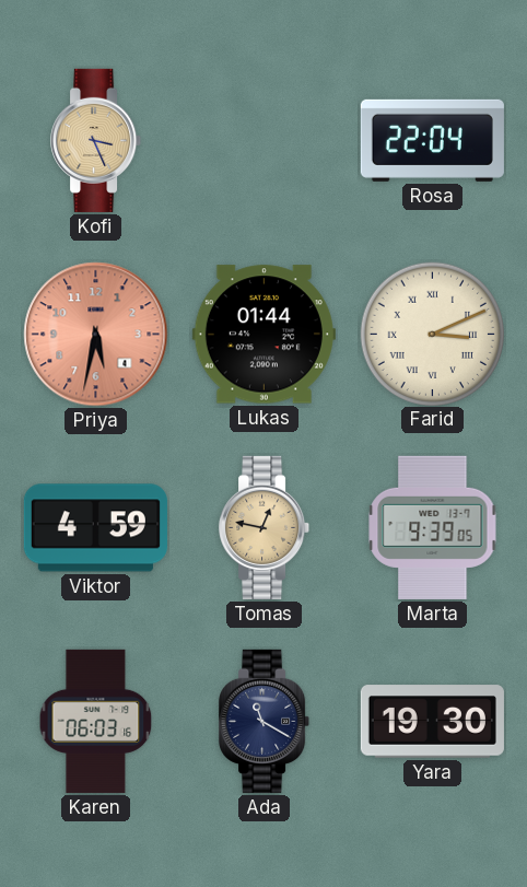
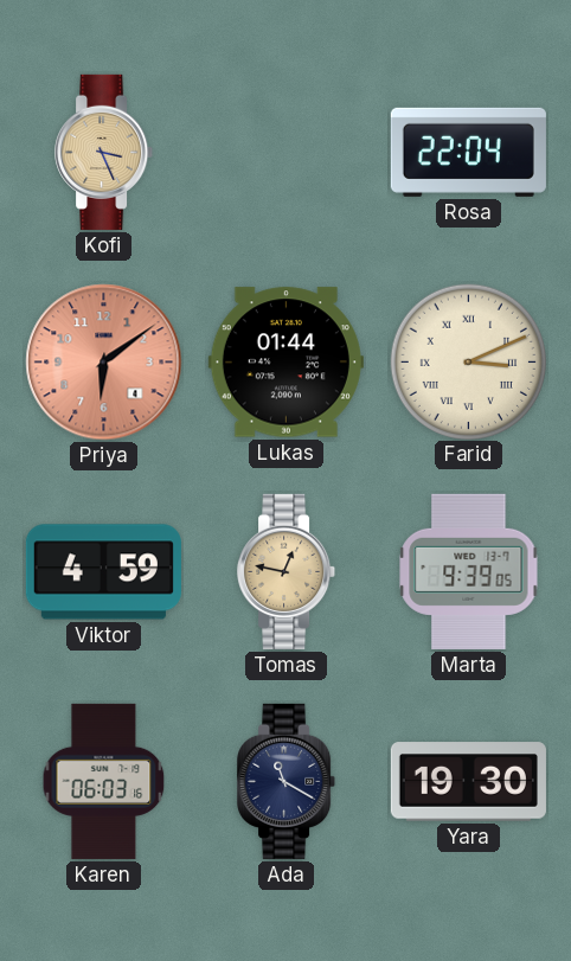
Priya: 5:32 -> 6:09 (104, 363)
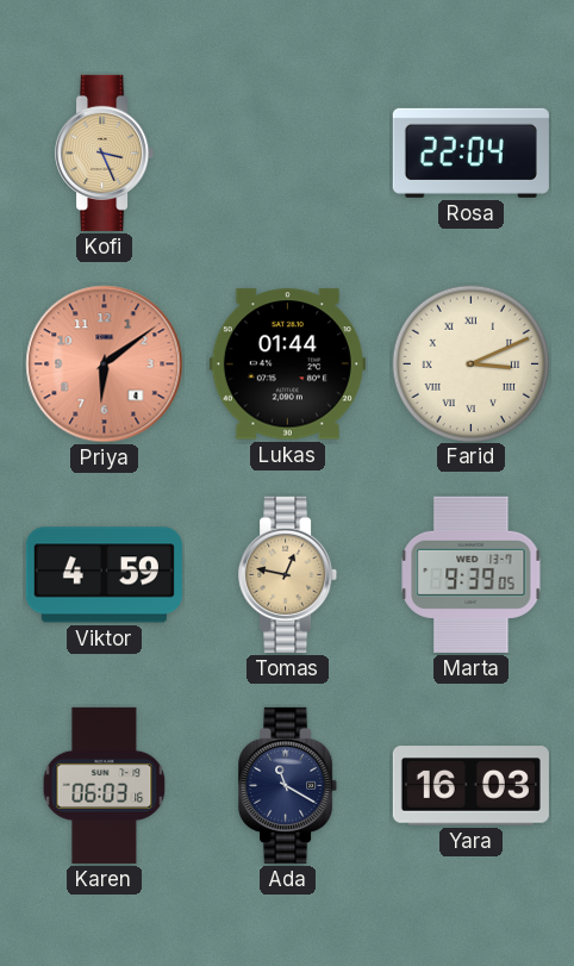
Yara: 19:30 -> 16:03 (470, 786)
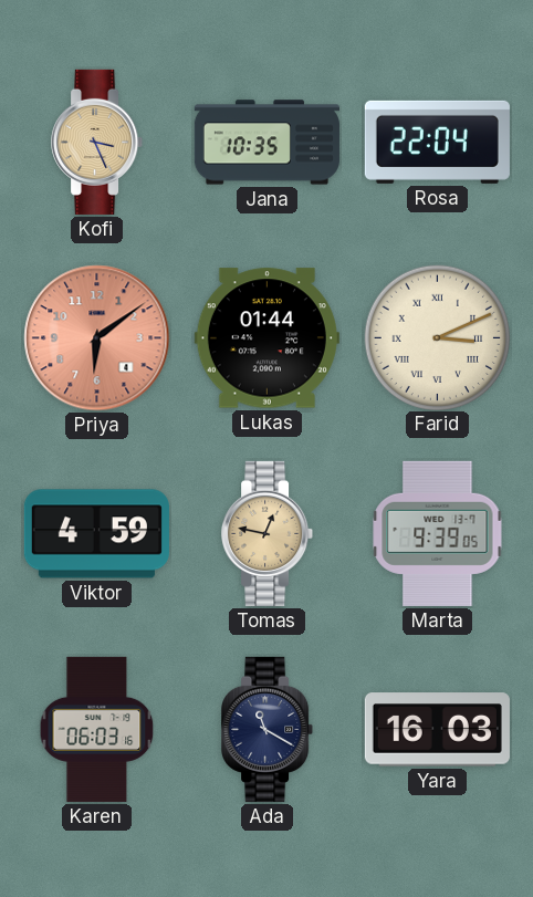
Jana: none -> 10:35 (266, 143)
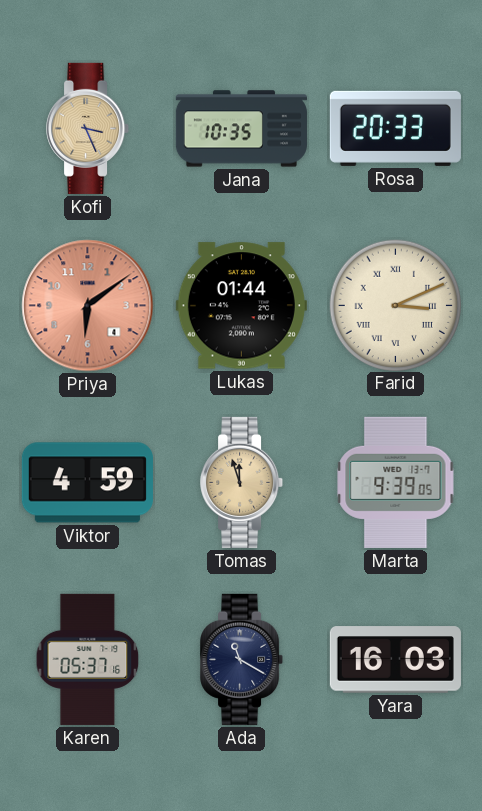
Rosa: 22:04 -> 20:33 (395, 128)
Tomas: 12:47 -> 11:57 (242, 482)
Karen: 06:03 -> 05:37 (88, 659)
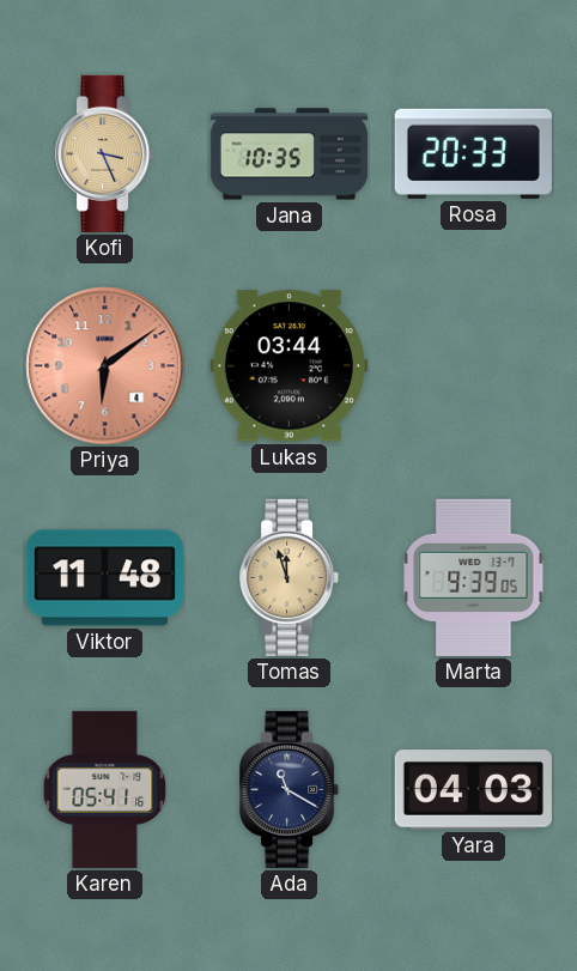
Lukas: 01:44 -> 03:44 (288, 366)
Farid: 3:11 -> none (395, 305)
Viktor: 4:59 -> 11:48 (104, 578)
Karen: 05:37 -> 05:41 (105, 789)
Yara: 16:03 -> 04:03 (473, 790)
